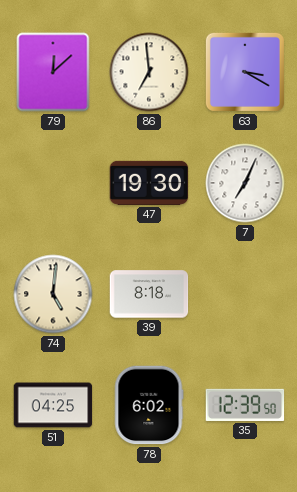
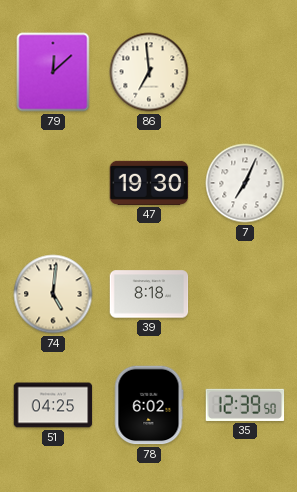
63: 3:20 -> none (245, 72)
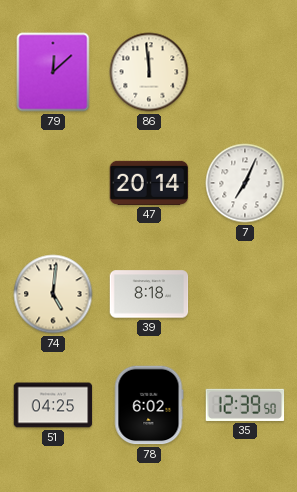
86: 6:59 -> 11:59 (149, 72)
47: 19:30 -> 20:14 (149, 183)
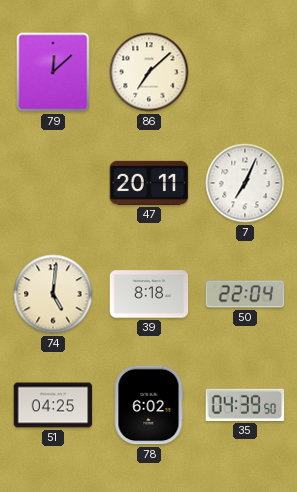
86: 11:59 -> 7:08 (149, 72)
47: 20:14 -> 20:11 (149, 183)
50: none -> 22:04 (245, 294)
35: 12:39 -> 04:39 (245, 405)
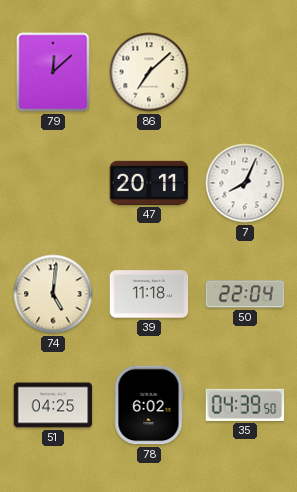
7: 7:04 -> 8:04 (245, 183)
39: 8:18 -> 11:18 (149, 294)
